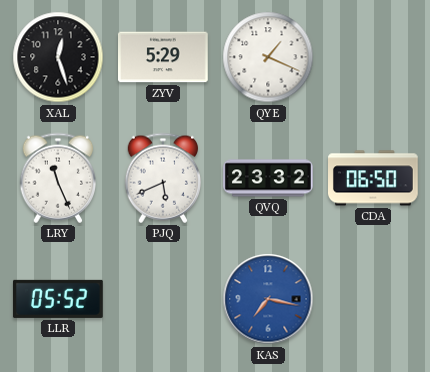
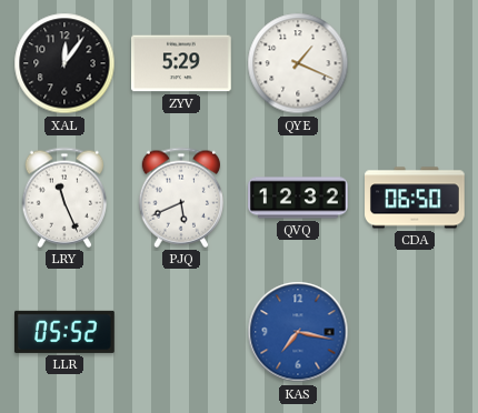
XAL: 12:27 -> 12:06 (64, 63)
QVQ: 23:32 -> 12:32 (299, 198)
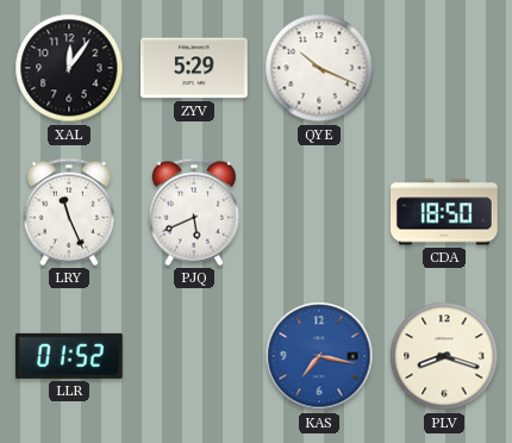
QYE: 1:19 -> 10:19 (319, 68)
QVQ: 12:32 -> none (299, 198)
CDA: 06:50 -> 18:50 (445, 212)
LLR: 05:52 -> 01:52 (69, 356)
PLV: none -> 8:18 (444, 356)
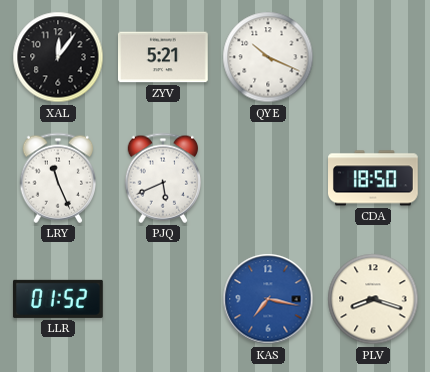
ZYV: 5:29 -> 5:21 (164, 57)
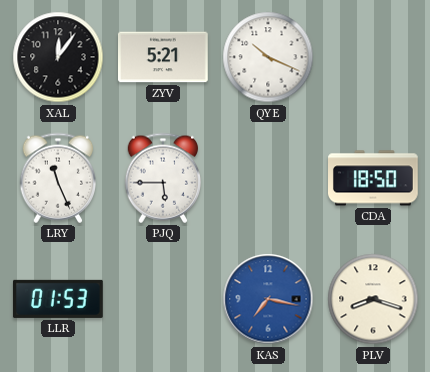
PJQ: 5:41 -> 5:45 (163, 178)
LLR: 01:52 -> 01:53 (58, 299)
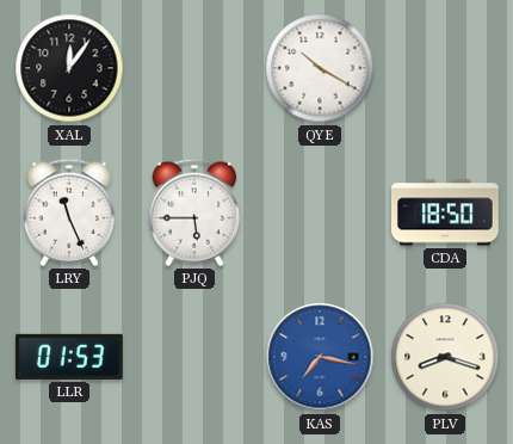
ZYV: 5:21 -> none (164, 57)
QYE: 10:19 -> 10:20 (320, 68)
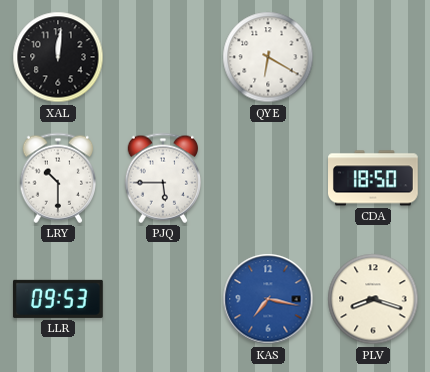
XAL: 12:06 -> 12:01 (58, 57)
QYE: 10:20 -> 6:20 (268, 57)
LRY: 11:26 -> 10:30 (58, 178)
LLR: 01:53 -> 09:53 (58, 299)
